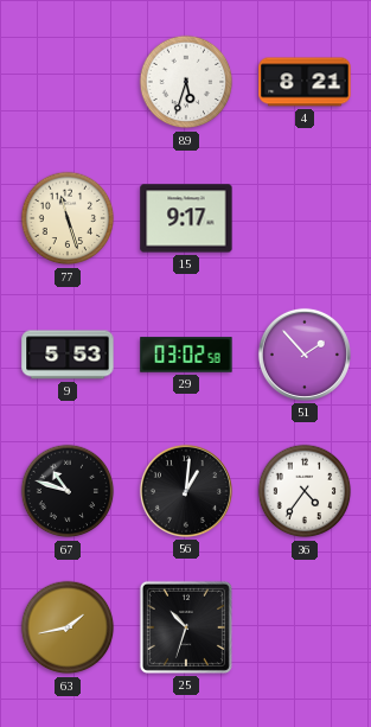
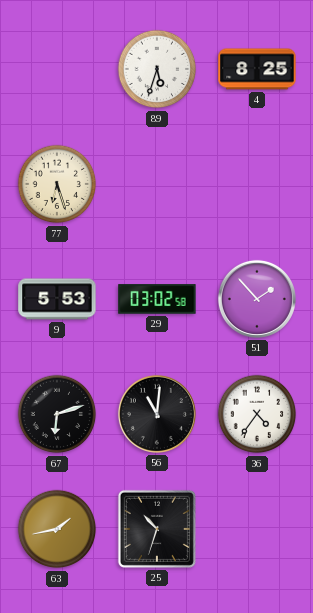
4: 8:21 -> 8:25 (257, 69)
77: 11:27 -> 6:27 (57, 184)
15: 9:17 -> none (186, 218)
67: 10:48 -> 6:12 (57, 414)
56: 1:01 -> 11:01 (157, 414)
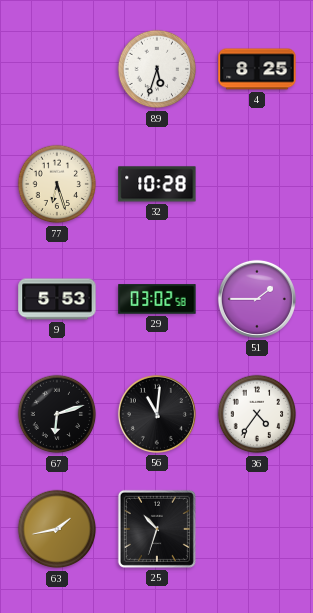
32: none -> 10:28 (157, 184)
51: 1:53 -> 1:45 (257, 299)
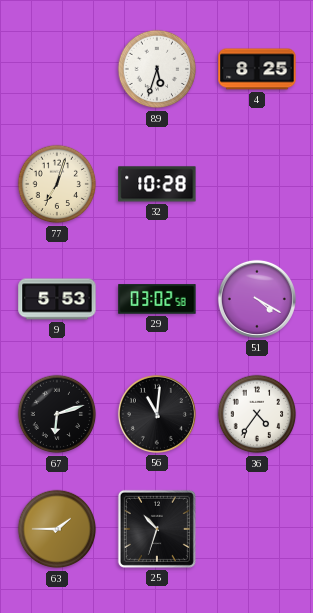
77: 6:27 -> 7:03 (57, 184)
51: 1:45 -> 4:20 (257, 299)
63: 1:43 -> 1:45 (57, 529)
